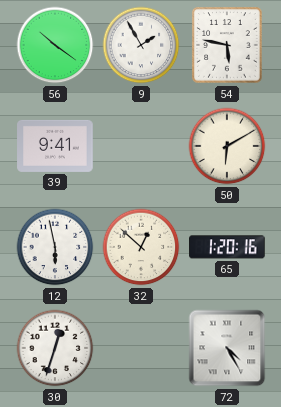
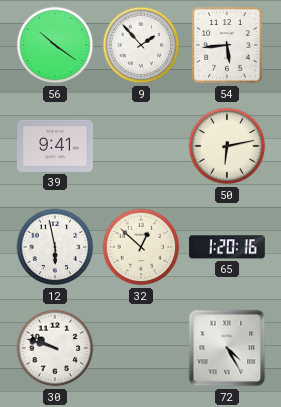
9: 1:55 -> 1:53 (141, 45)
54: 5:47 -> 5:44 (227, 45)
50: 6:10 -> 6:13 (227, 146)
30: 12:33 -> 9:48 (55, 348)
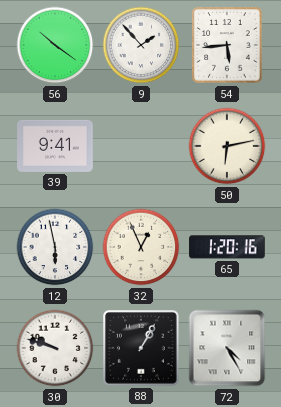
32: 12:52 -> 12:56 (141, 247)
88: none -> 1:05 (142, 349)
